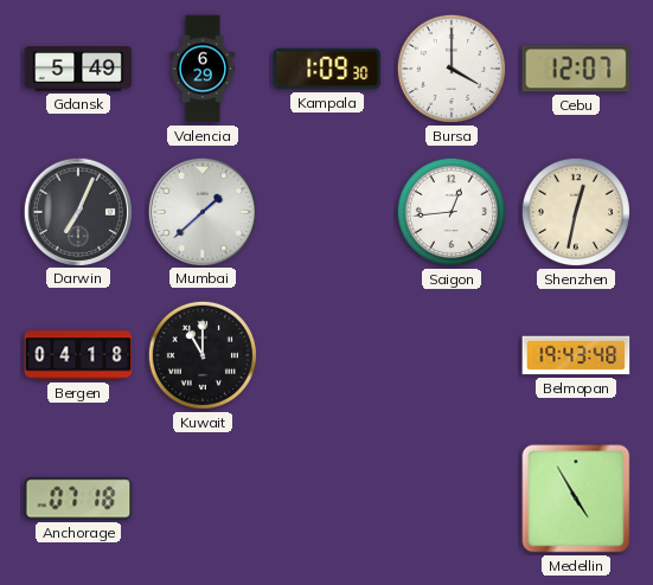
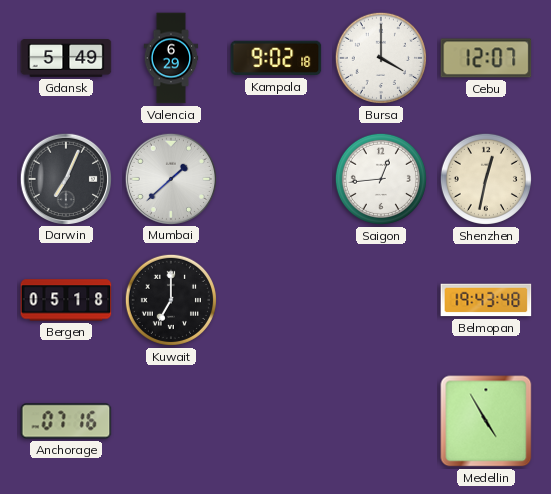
Kampala: 1:09 -> 9:02 (276, 58)
Bergen: 04:18 -> 05:18 (66, 300)
Kuwait: 11:00 -> 7:00 (171, 300)
Anchorage: 07:18 -> 07:16 (66, 421)
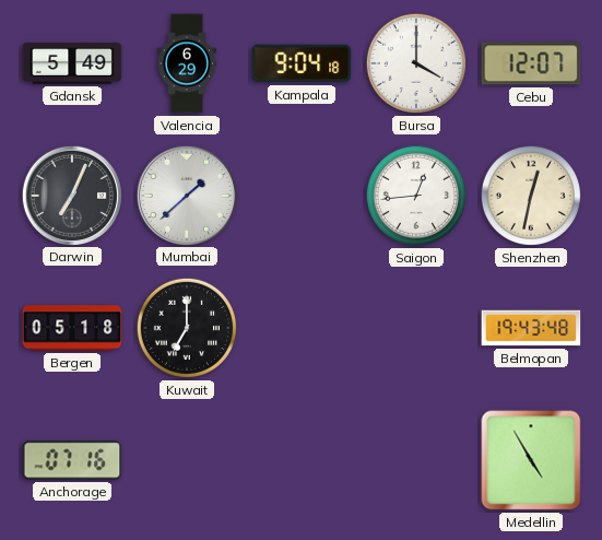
Kampala: 9:02 -> 9:04 (302, 63)
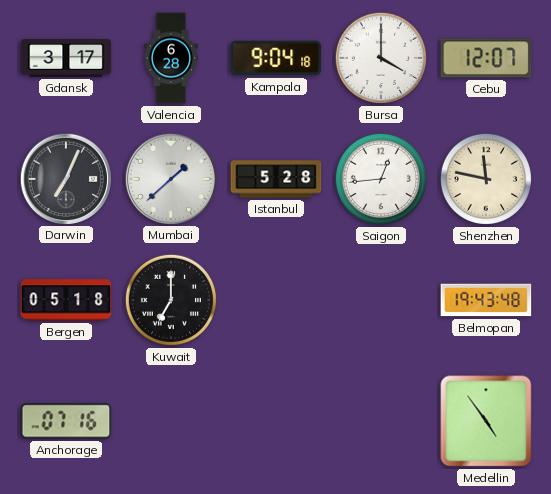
Gdansk: 5:49 -> 3:17 (66, 59)
Valencia: 6:29 -> 6:28 (171, 58)
Istanbul: none -> 5:28 (276, 179)
Shenzhen: 12:32 -> 11:47 (486, 179)
Medellin: 4:55 -> 4:54 (486, 421)
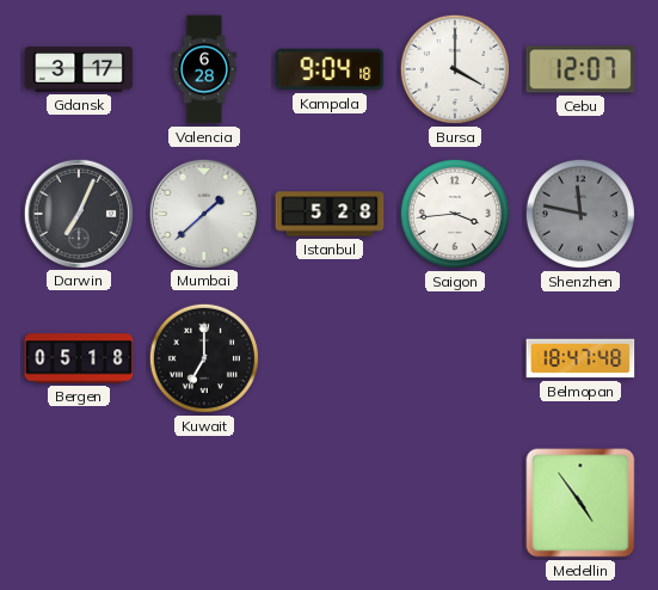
Saigon: 12:44 -> 3:44 (455, 214)
Shenzhen dial: cream -> grey (580, 214)
Belmopan: 19:43 -> 18:47 (580, 358)
Anchorage: 07:16 -> none (66, 421)
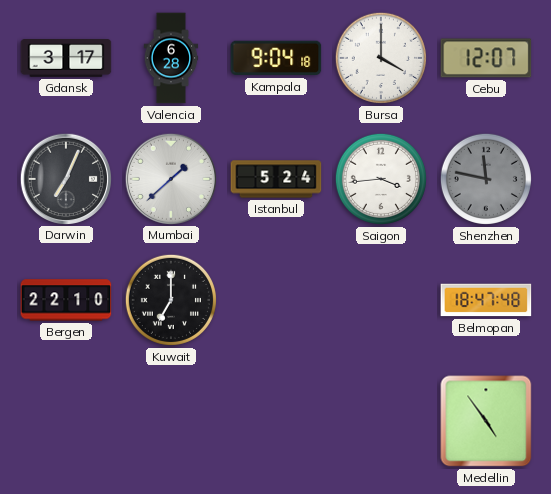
Istanbul: 5:28 -> 5:24 (276, 179)
Bergen: 05:18 -> 22:10 (66, 300)
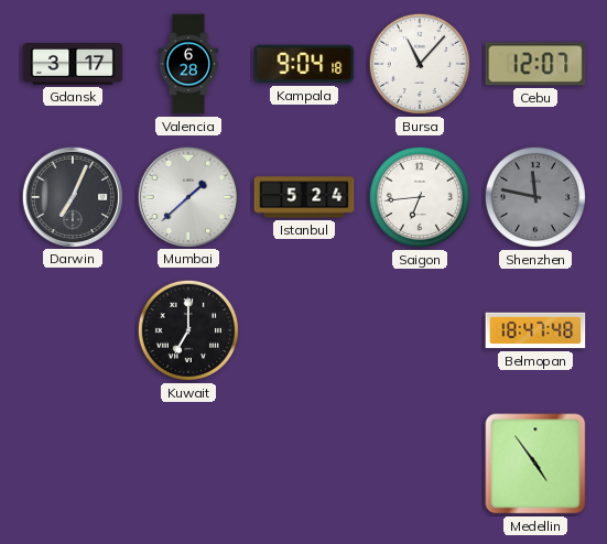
Bursa: 4:00 -> 11:07 (420, 64)
Saigon: 3:44 -> 6:44 (420, 197)
Bergen: 22:10 -> none (66, 300)
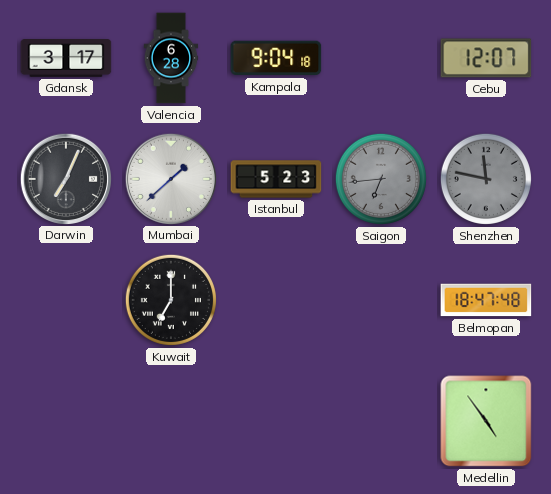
Bursa: 11:07 -> none (420, 64)
Istanbul: 5:24 -> 5:23 (276, 179)
Saigon dial: white -> grey (381, 179)
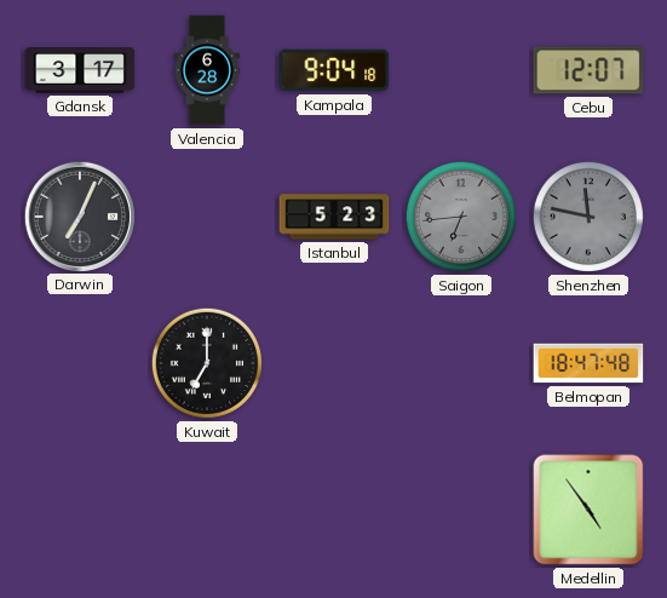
Mumbai: 1:38 -> none (170, 178)
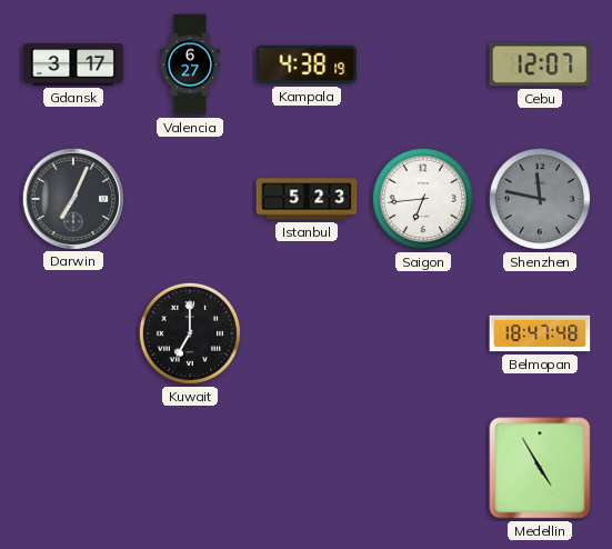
Valencia: 6:28 -> 6:27 (190, 64)
Kampala: 9:04 -> 4:38 (307, 64)
Saigon dial: grey -> white (423, 199)
Medellin: 4:54 -> 4:55 (540, 468)
